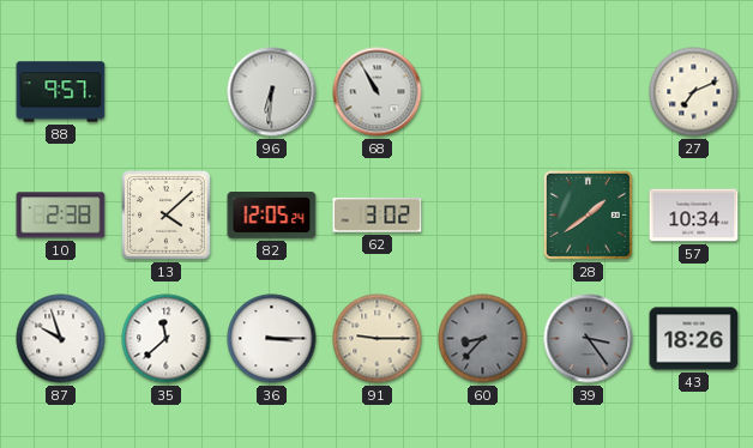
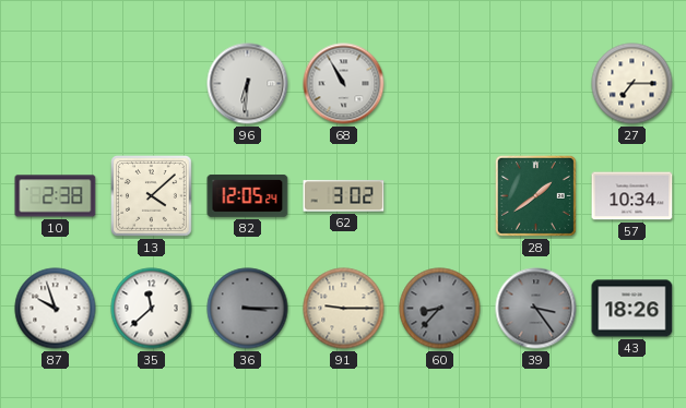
88: 9:57 -> none (61, 92)
27: 7:11 -> 7:15 (632, 84)
36 dial: white -> grey (248, 309)
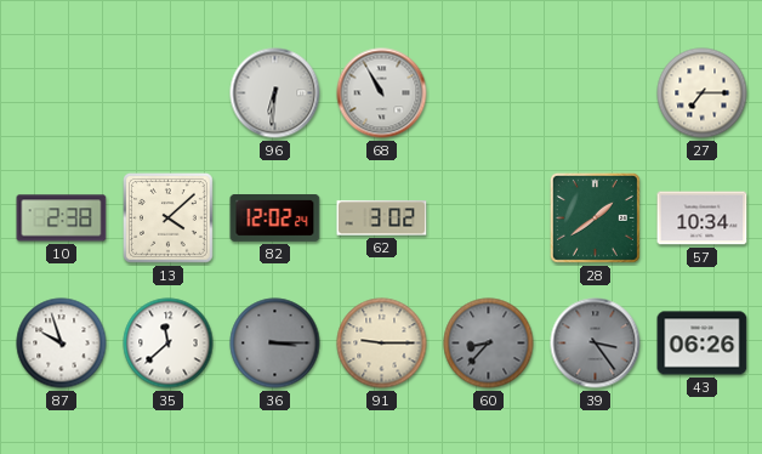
82: 12:05 -> 12:02 (275, 219)
43: 18:26 -> 06:26 (703, 344)
